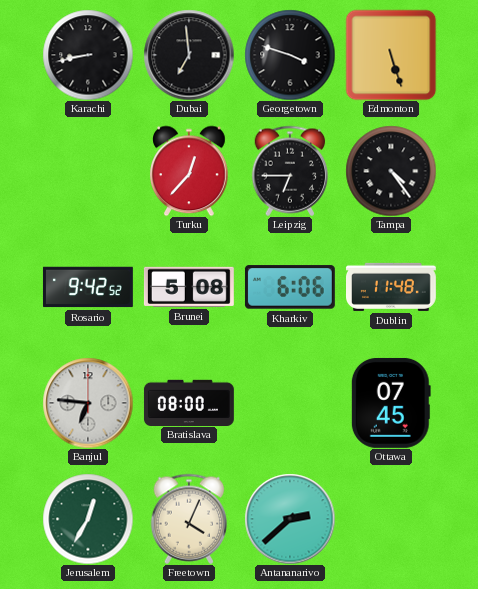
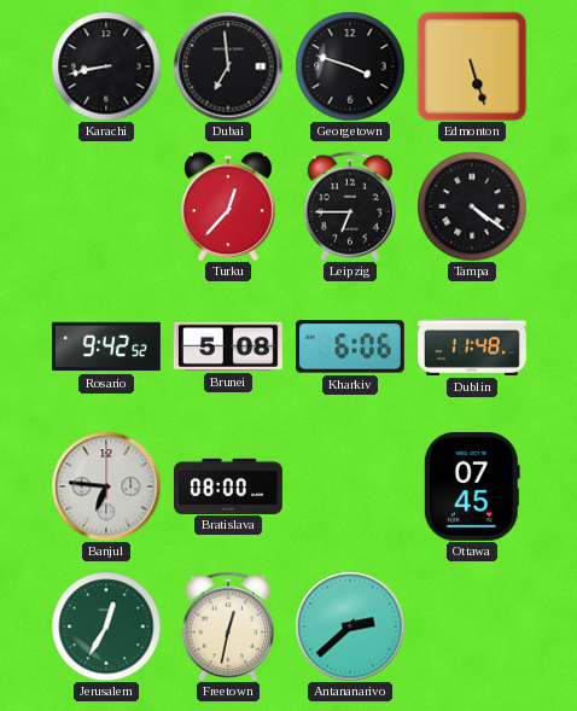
Tampa: 4:24 -> 4:21 (472, 206)
Freetown: 4:04 -> 12:32 (228, 627)
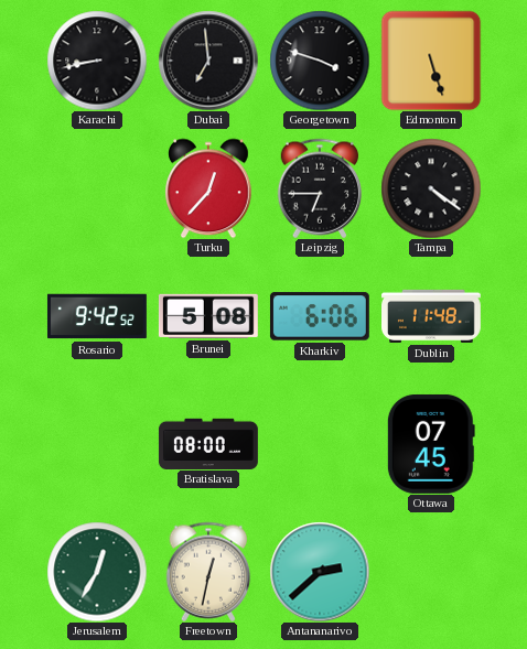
Banjul: 6:46 -> none (106, 486)
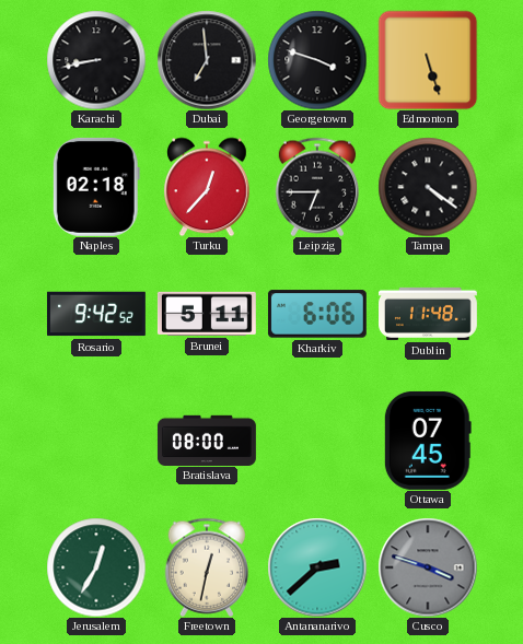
Naples: none -> 02:18 (96, 187)
Brunei: 5:08 -> 5:11 (207, 314)
Cusco: none -> 3:48 (428, 567)
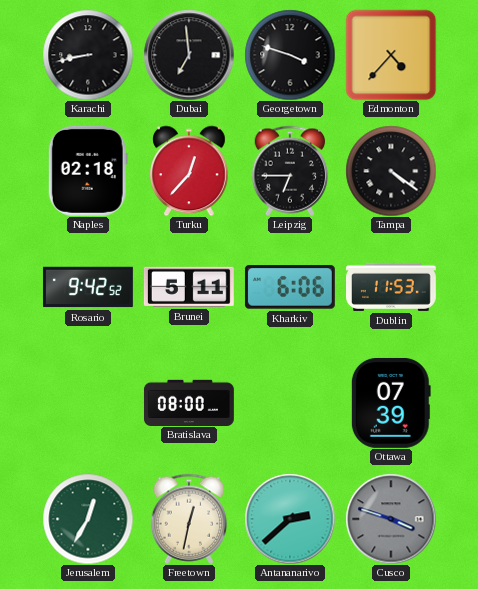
Edmonton: 5:27 -> 4:37 (391, 55)
Dublin: 11:48 -> 11:53 (392, 287)
Ottawa: 07:45 -> 07:39 (391, 403)
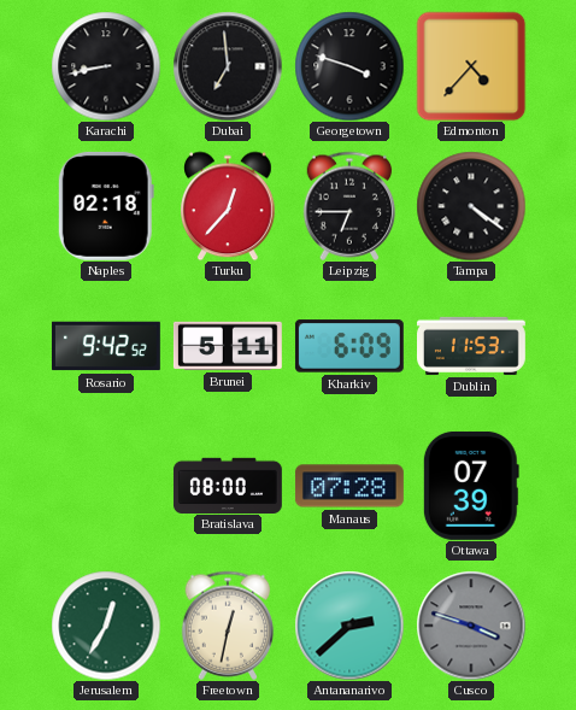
Kharkiv: 6:06 -> 6:09 (349, 346)
Manaus: none -> 07:28 (349, 486)
